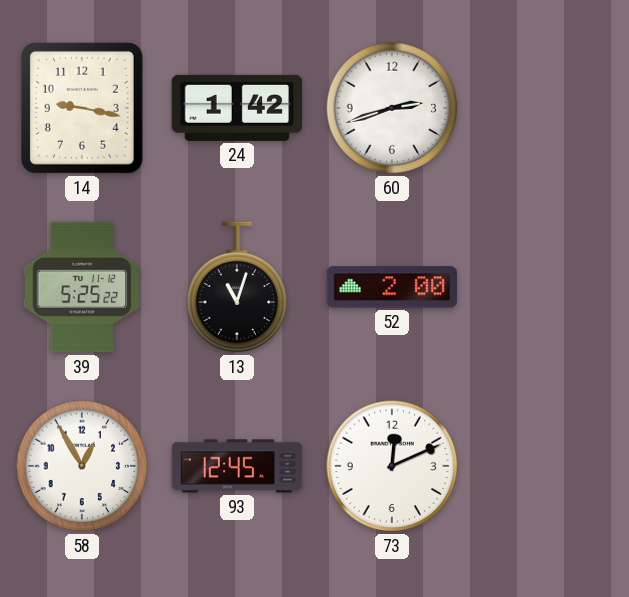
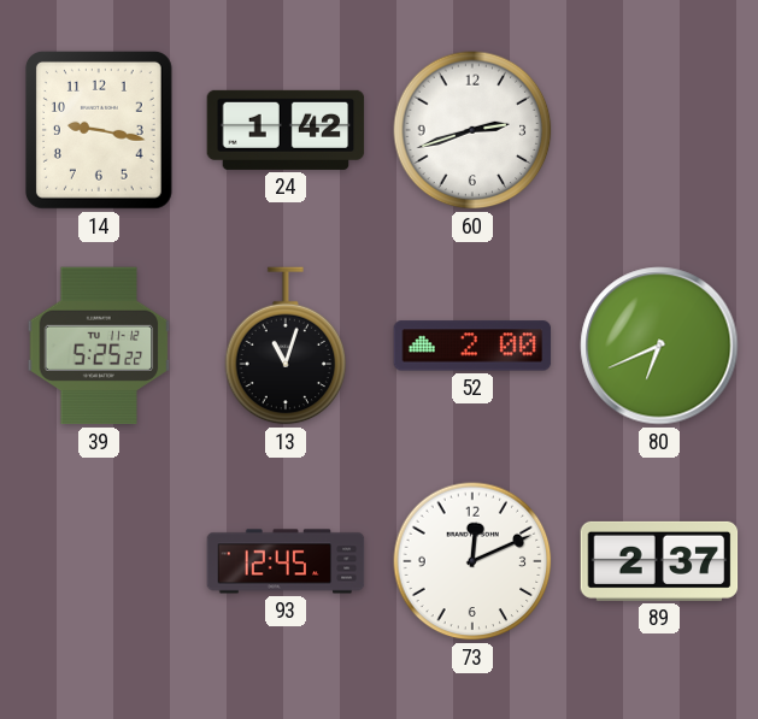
80: none -> 6:41 (659, 346)
58: 12:55 -> none (82, 466)
89: none -> 2:37 (659, 561)
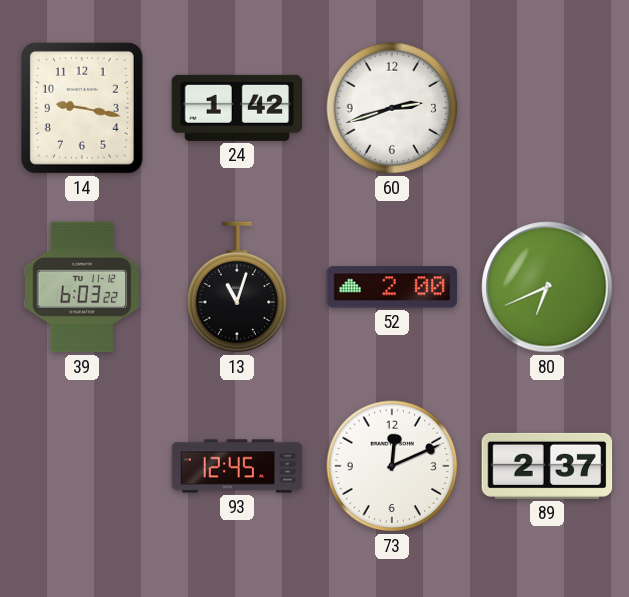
39: 5:25 -> 6:03 (82, 287)
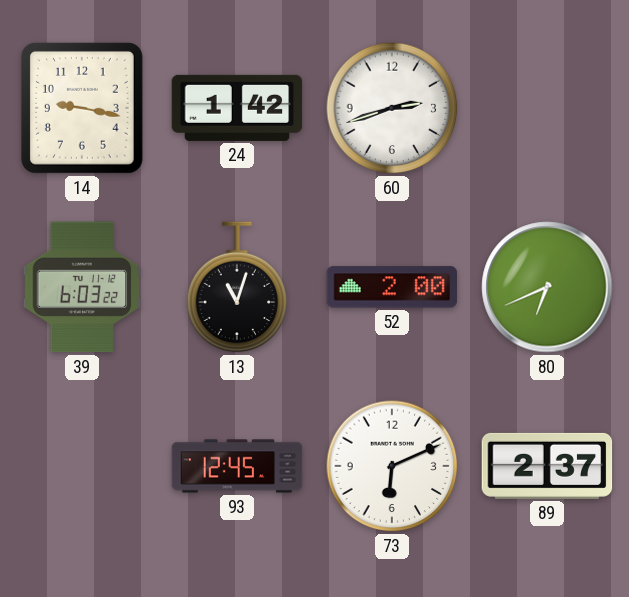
73: 12:11 -> 6:11 (392, 466)
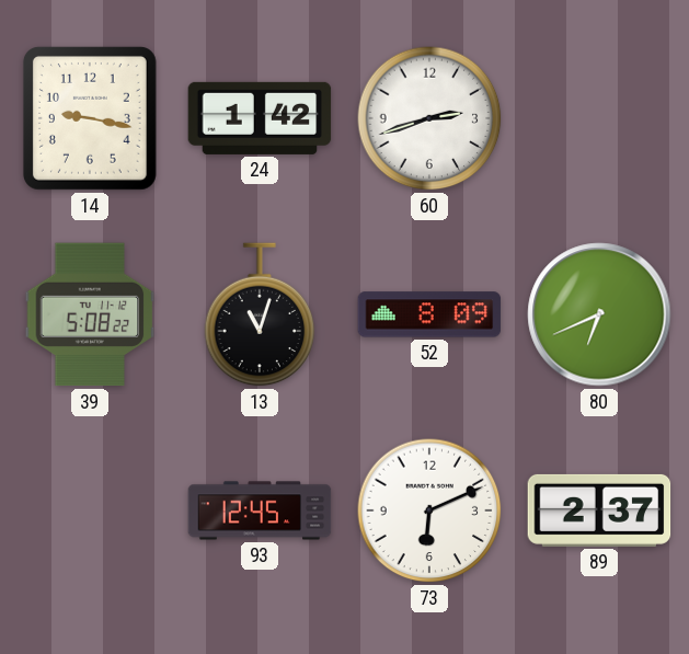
39: 6:03 -> 5:08 (90, 314)
52: 2:00 -> 8:09 (429, 314)
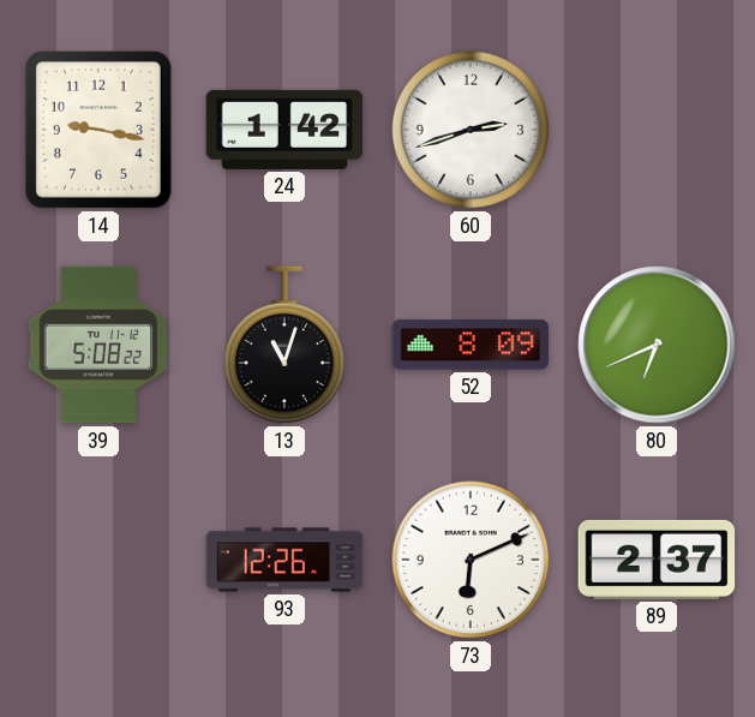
93: 12:45 -> 12:26 (284, 560)
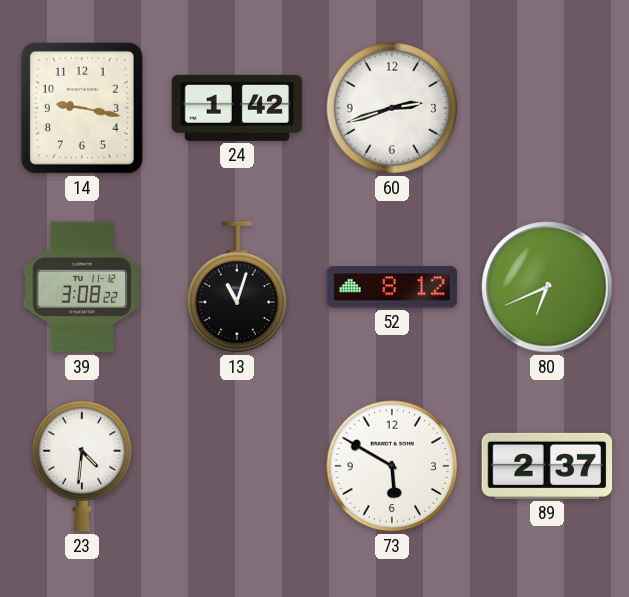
39: 5:08 -> 3:08 (82, 287)
52: 8:09 -> 8:12 (392, 287)
23: none -> 4:31 (82, 466)
93: 12:26 -> none (284, 560)
73: 6:11 -> 5:50 (392, 466)
